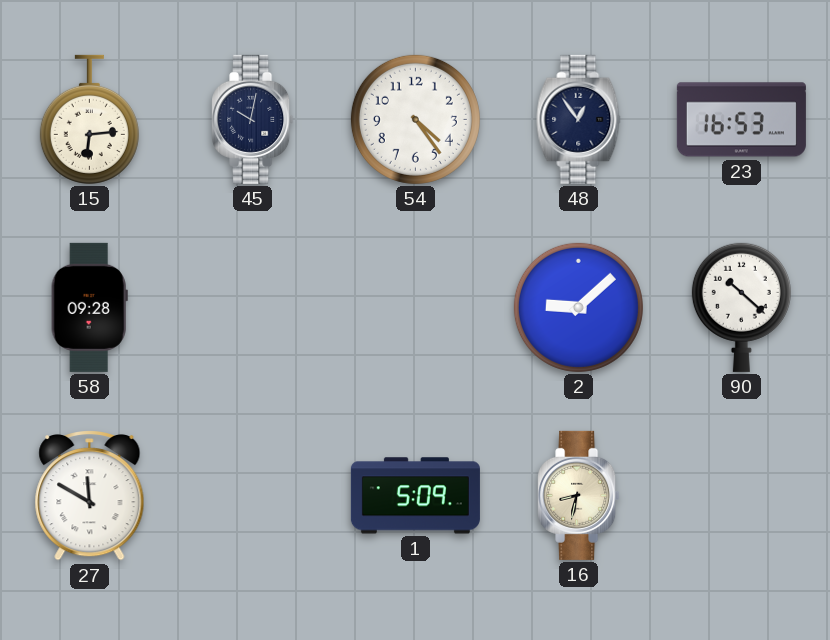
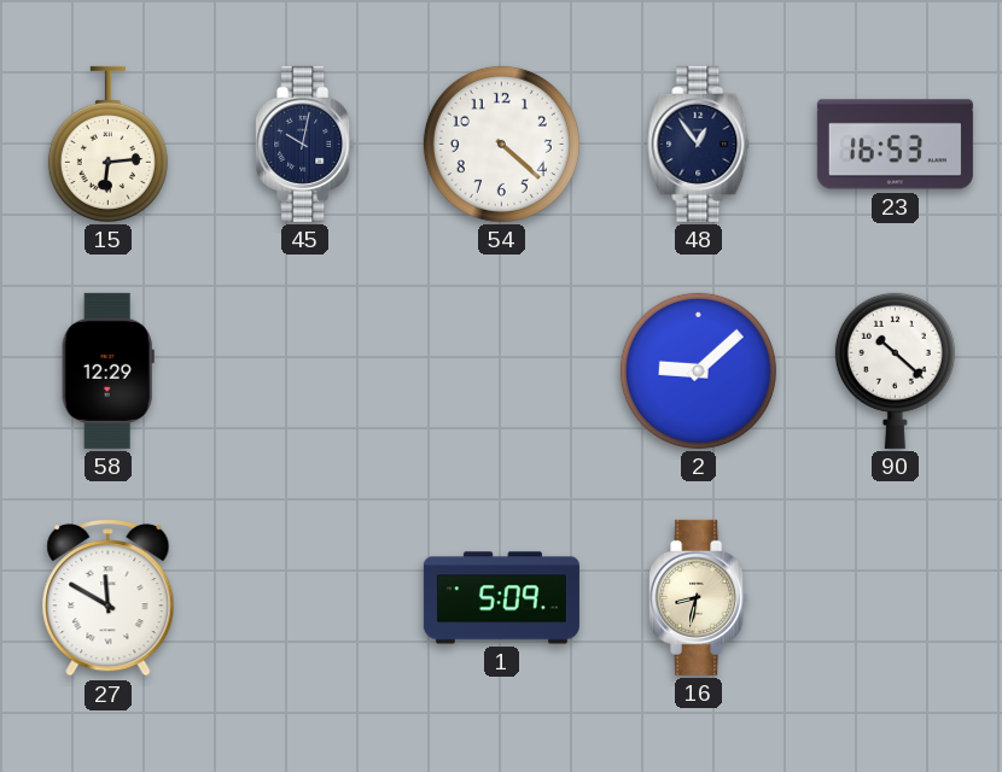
54: 4:24 -> 4:22 (501, 144)
58: 09:28 -> 12:29 (107, 370)
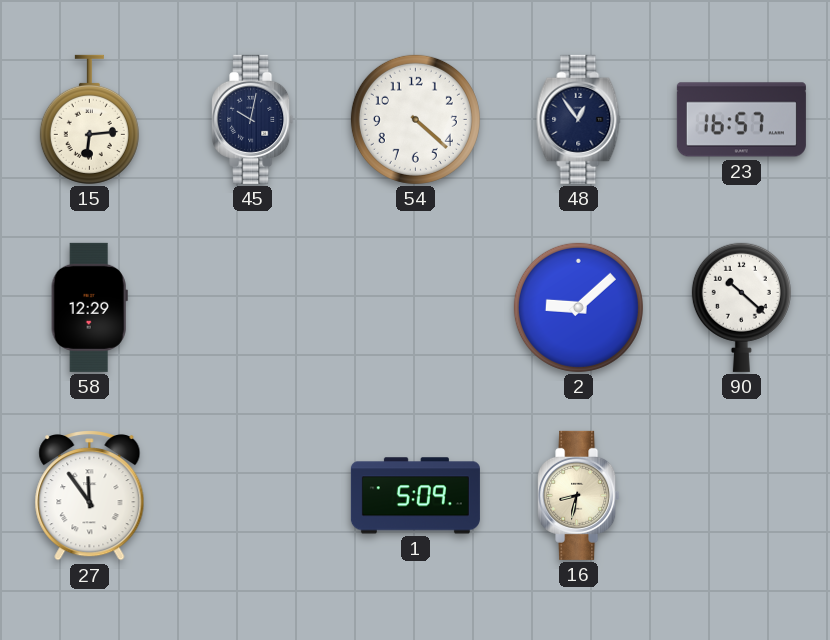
23: 16:53 -> 16:57 (741, 120)
27: 11:50 -> 11:54 (90, 496)
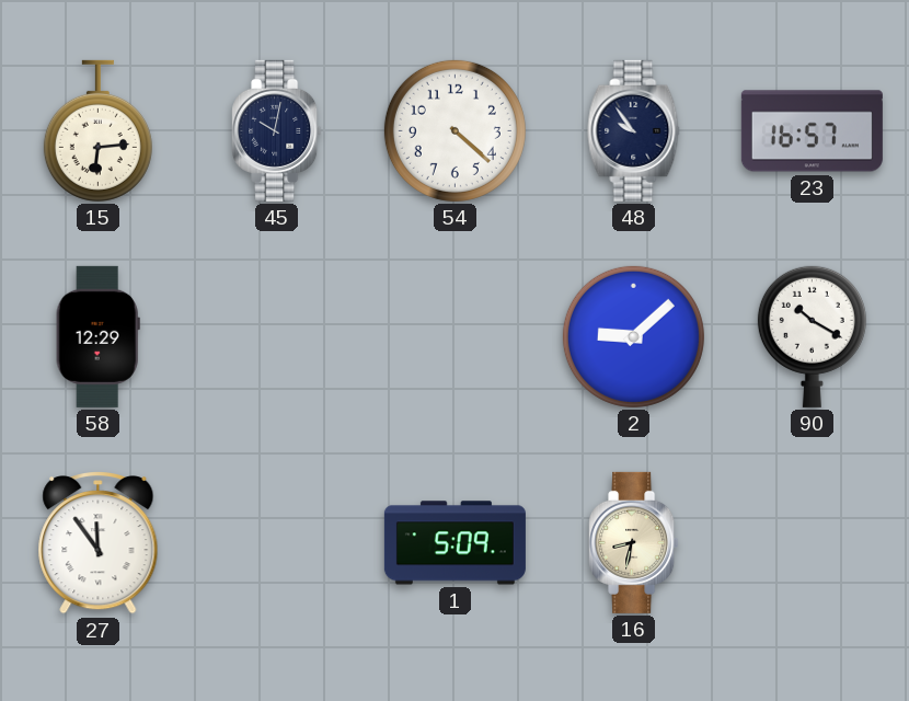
48: 12:54 -> 9:54 (634, 130)
90: 10:22 -> 10:20 (812, 336)
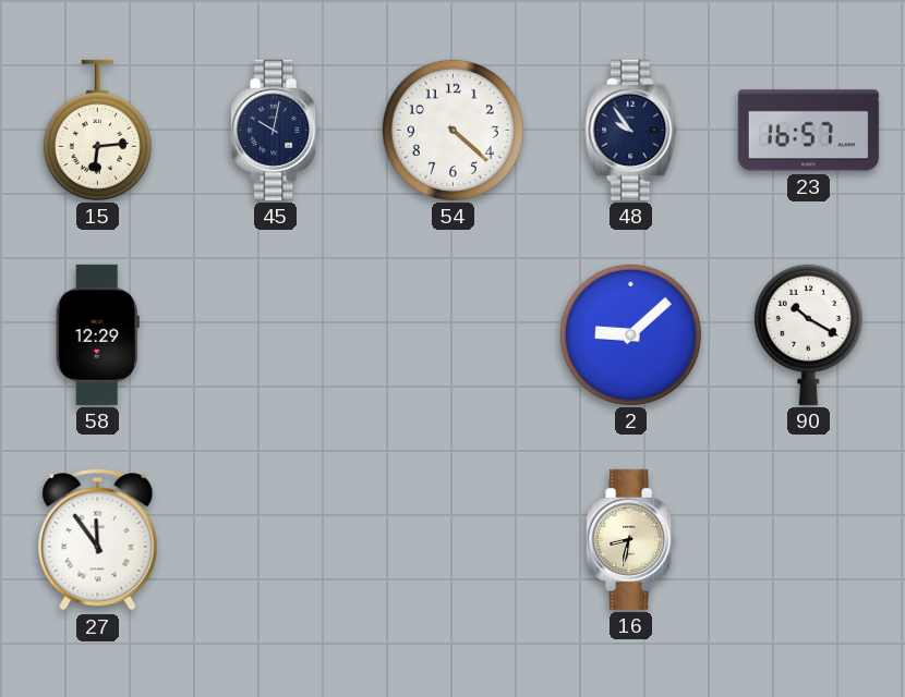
1: 5:09 -> none (454, 543)
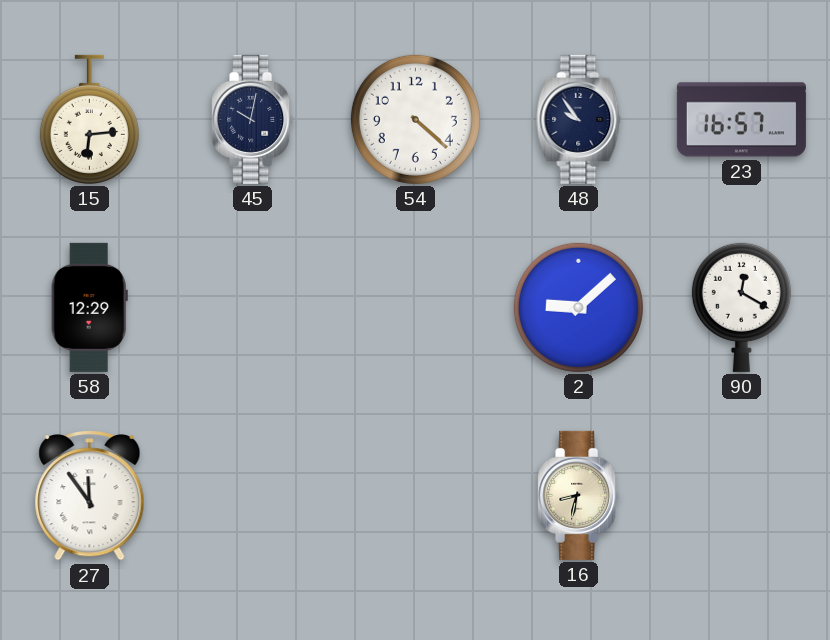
90: 10:20 -> 12:20 (741, 307)
